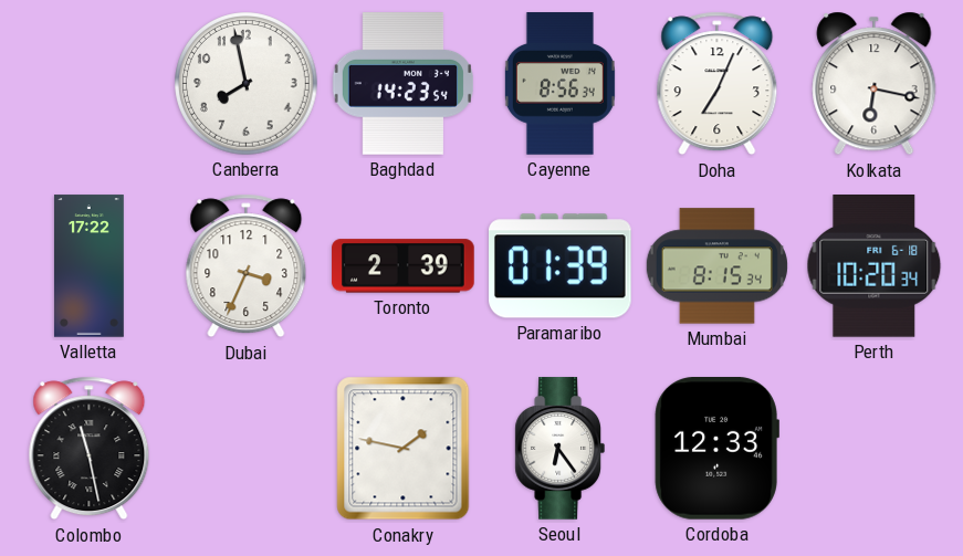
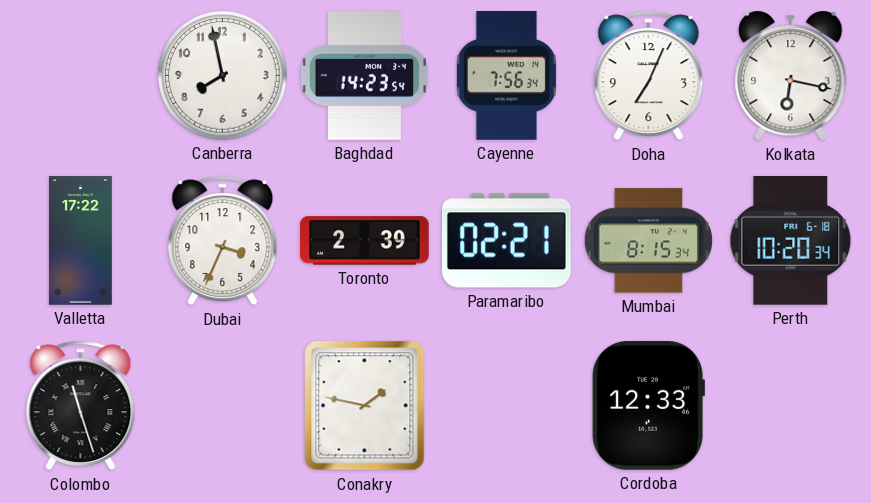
Cayenne: 8:56 -> 7:56 (506, 76)
Paramaribo: 01:39 -> 02:21 (507, 241)
Colombo: 11:28 -> 11:27 (81, 406)
Seoul: 6:24 -> none (559, 449)
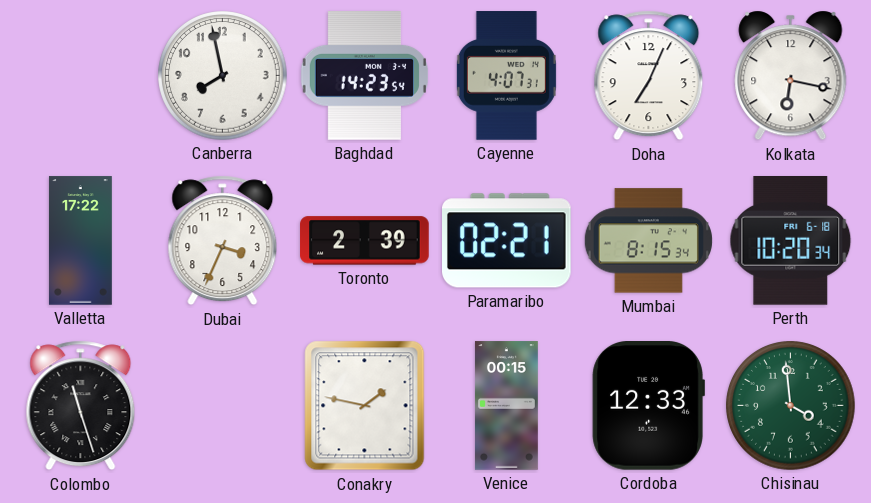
Cayenne: 7:56 -> 4:07 (506, 76)
Venice: none -> 00:15 (506, 406)
Chisinau: none -> 3:59 (791, 406)
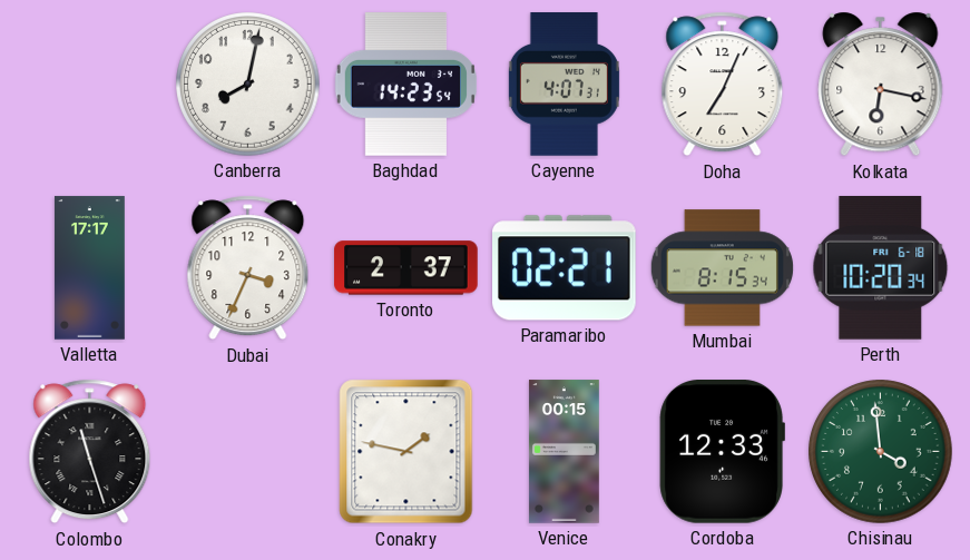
Canberra: 7:58 -> 8:02 (248, 85)
Valletta: 17:22 -> 17:17 (89, 268)
Toronto: 2:39 -> 2:37 (406, 268)
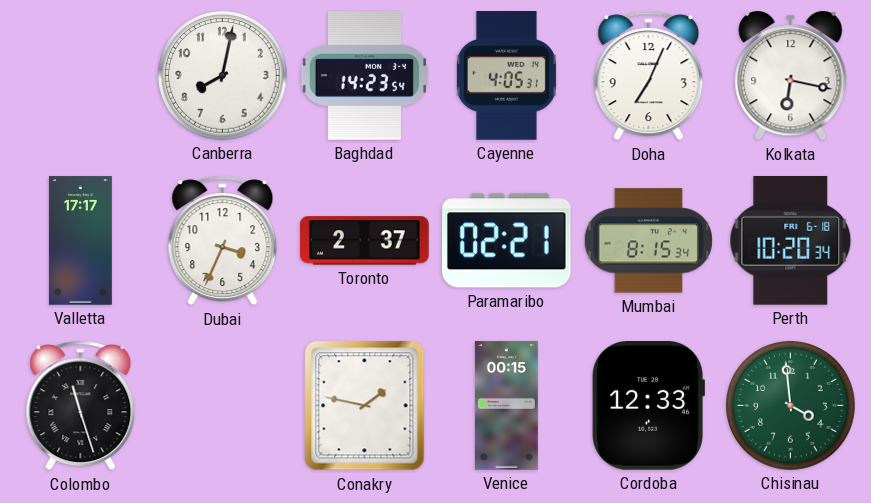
Cayenne: 4:07 -> 4:05 (506, 76)
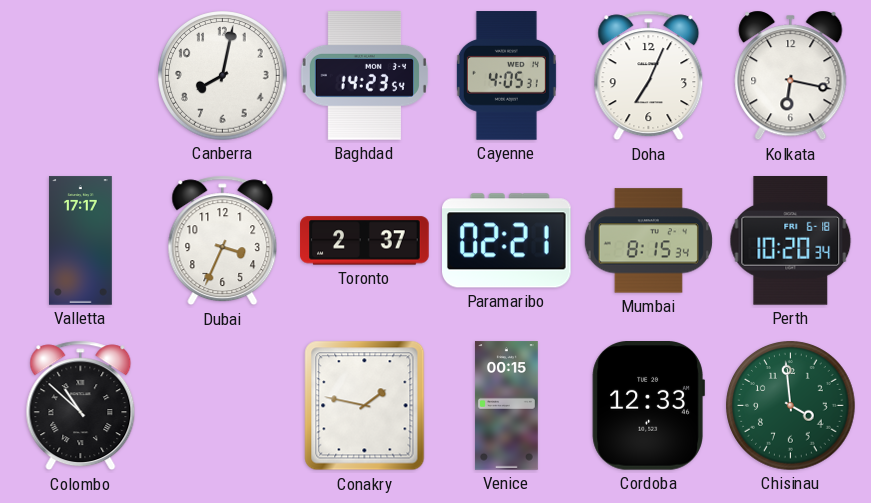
Colombo: 11:27 -> 10:52 (81, 406)
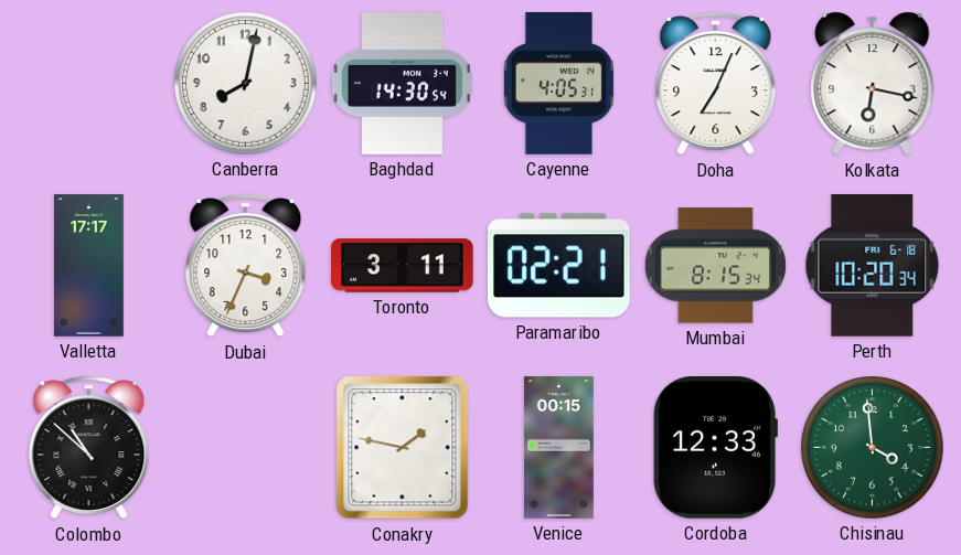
Baghdad: 14:23 -> 14:30 (402, 84)
Toronto: 2:37 -> 3:11 (403, 266)
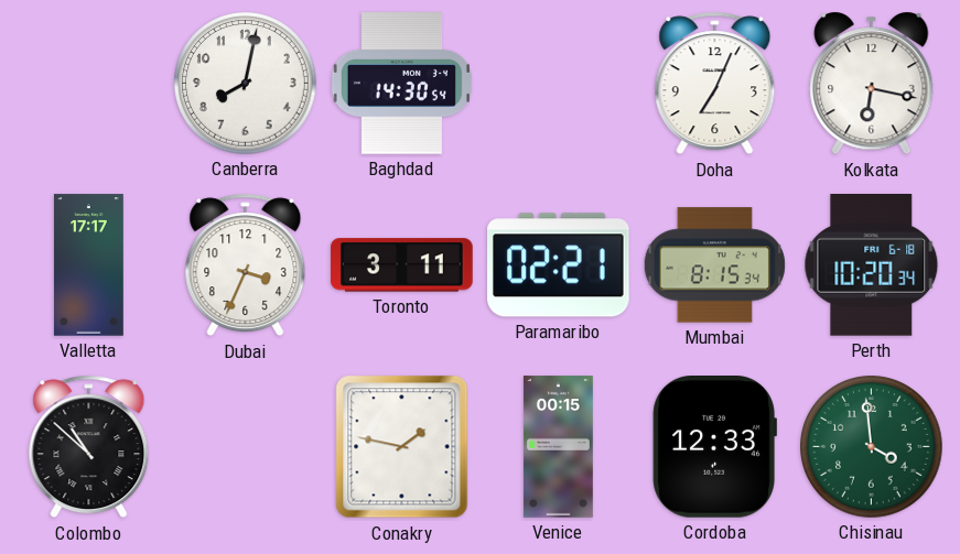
Cayenne: 4:05 -> none (558, 84)
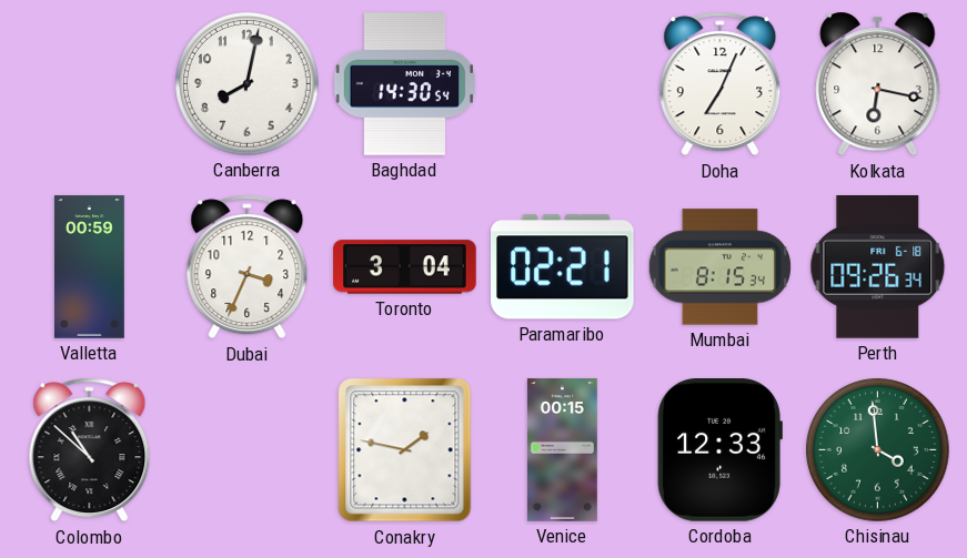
Valletta: 17:17 -> 00:59 (89, 267)
Toronto: 3:11 -> 3:04 (405, 267)
Perth: 10:20 -> 09:26 (878, 267)
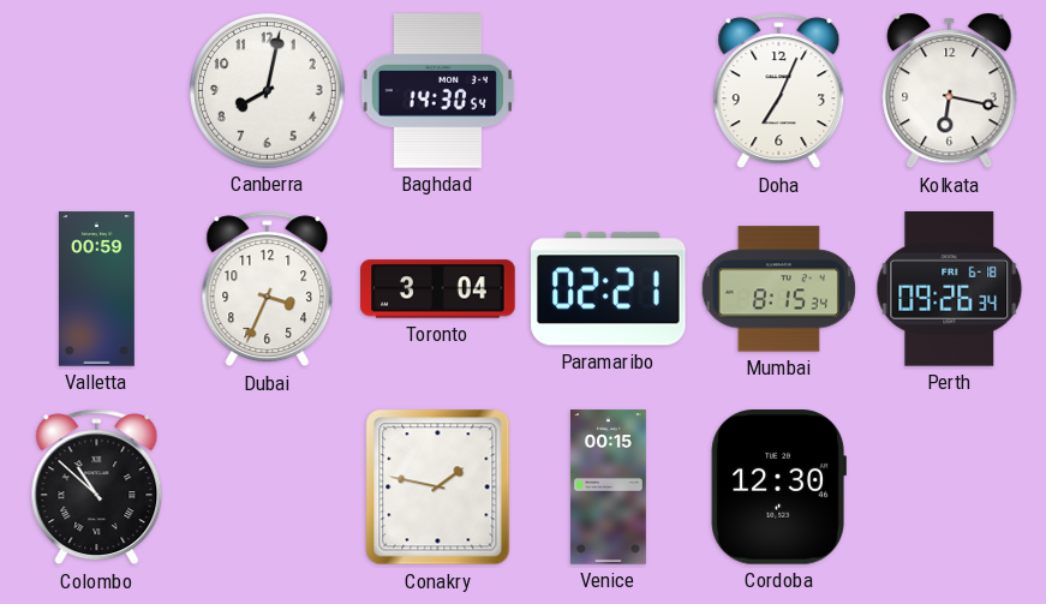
Cordoba: 12:33 -> 12:30 (778, 488)
Chisinau: 3:59 -> none (878, 450)
